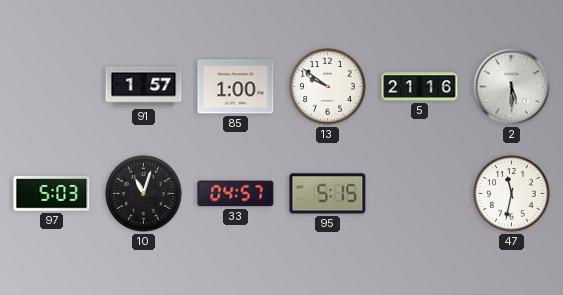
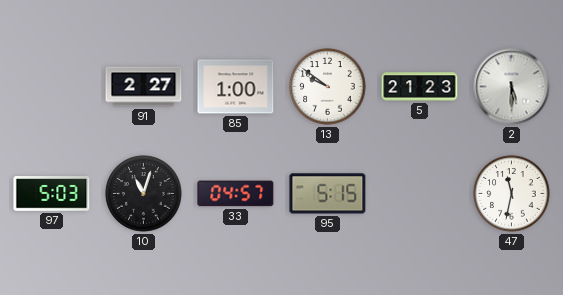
91: 1:57 -> 2:27 (144, 87)
5: 21:16 -> 21:23 (420, 87)
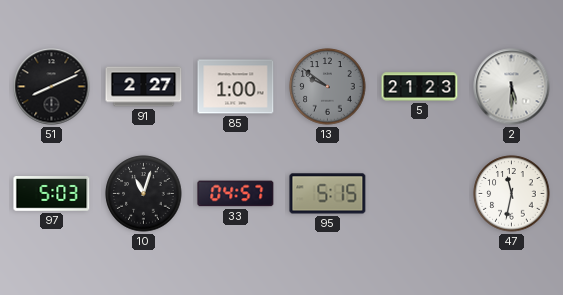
51: none -> 8:11 (52, 87)
13 dial: white -> grey (328, 87)
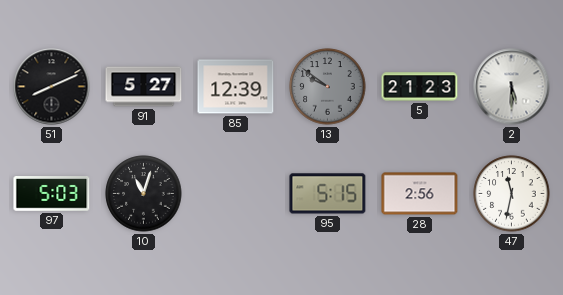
91: 2:27 -> 5:27 (144, 87)
85: 1:00 -> 12:39 (236, 87)
33: 04:57 -> none (236, 194)
28: none -> 2:56 (420, 194)
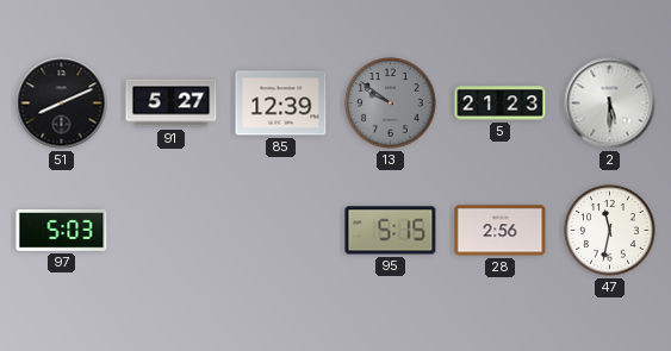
10: 11:03 -> none (144, 194)
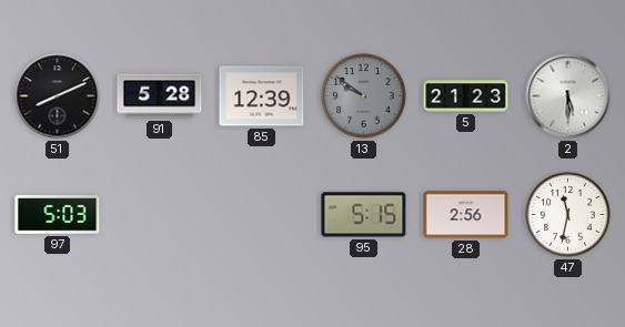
91: 5:27 -> 5:28 (160, 96)
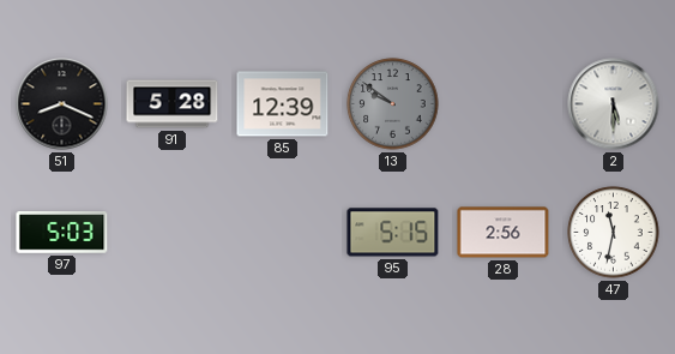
51: 8:11 -> 8:19 (62, 104)
5: 21:23 -> none (466, 96)
